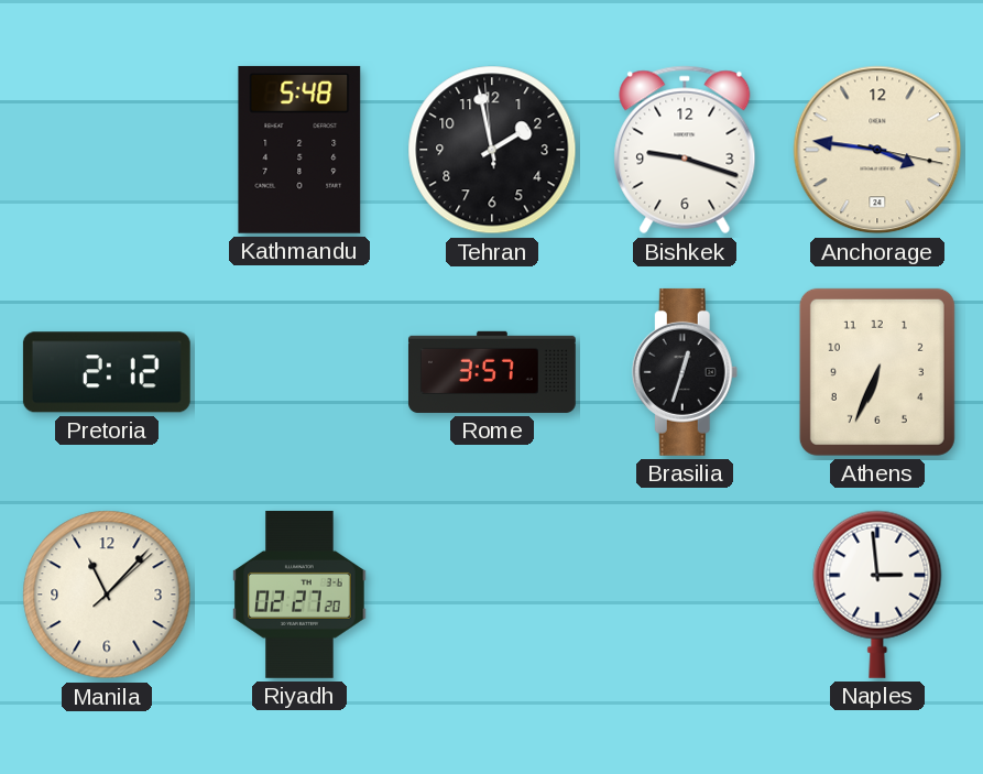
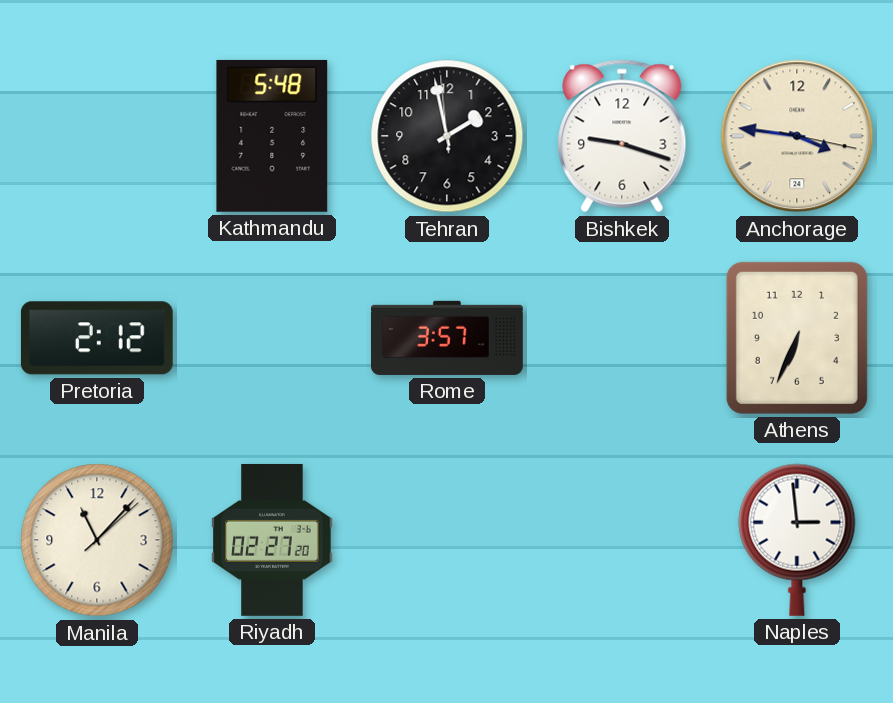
Brasilia: 12:33 -> none (685, 372)
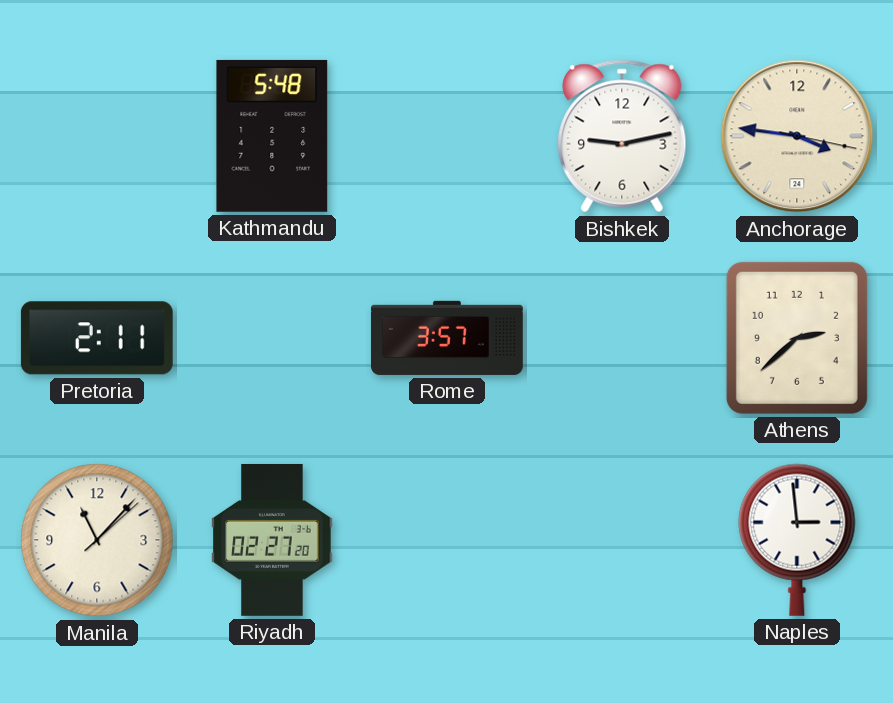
Tehran: 1:57 -> none (447, 136)
Bishkek: 9:18 -> 9:13 (622, 136)
Pretoria: 2:12 -> 2:11 (97, 338)
Athens: 6:34 -> 2:38 (797, 338)
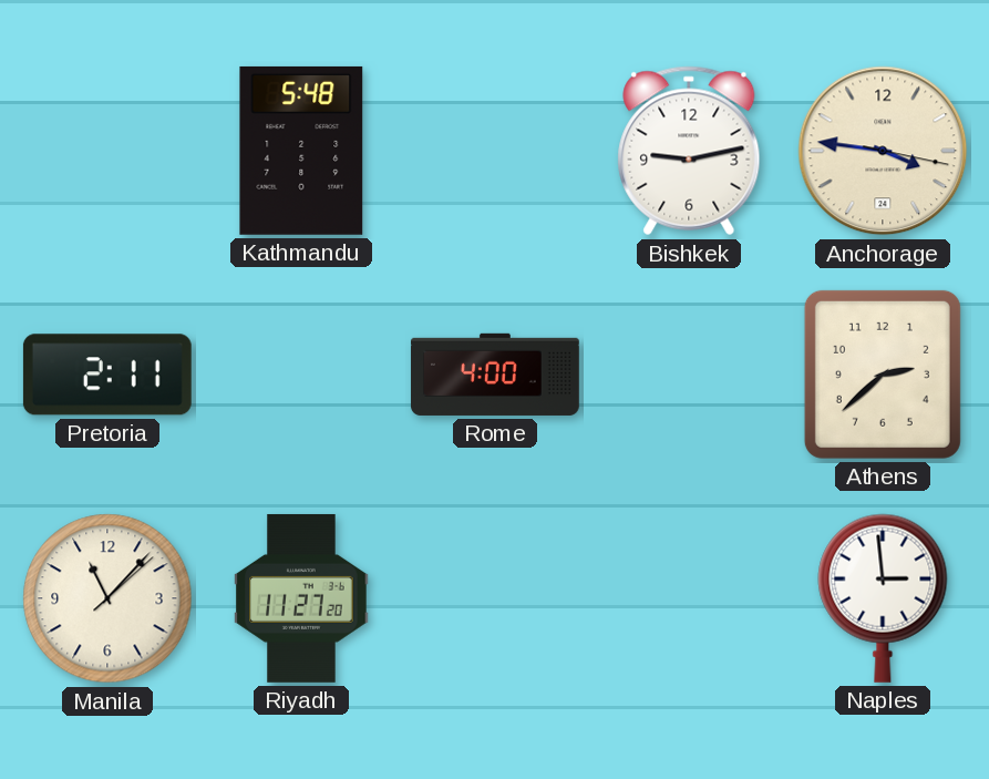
Rome: 3:57 -> 4:00 (495, 375)
Riyadh: 02:27 -> 11:27 (301, 598)
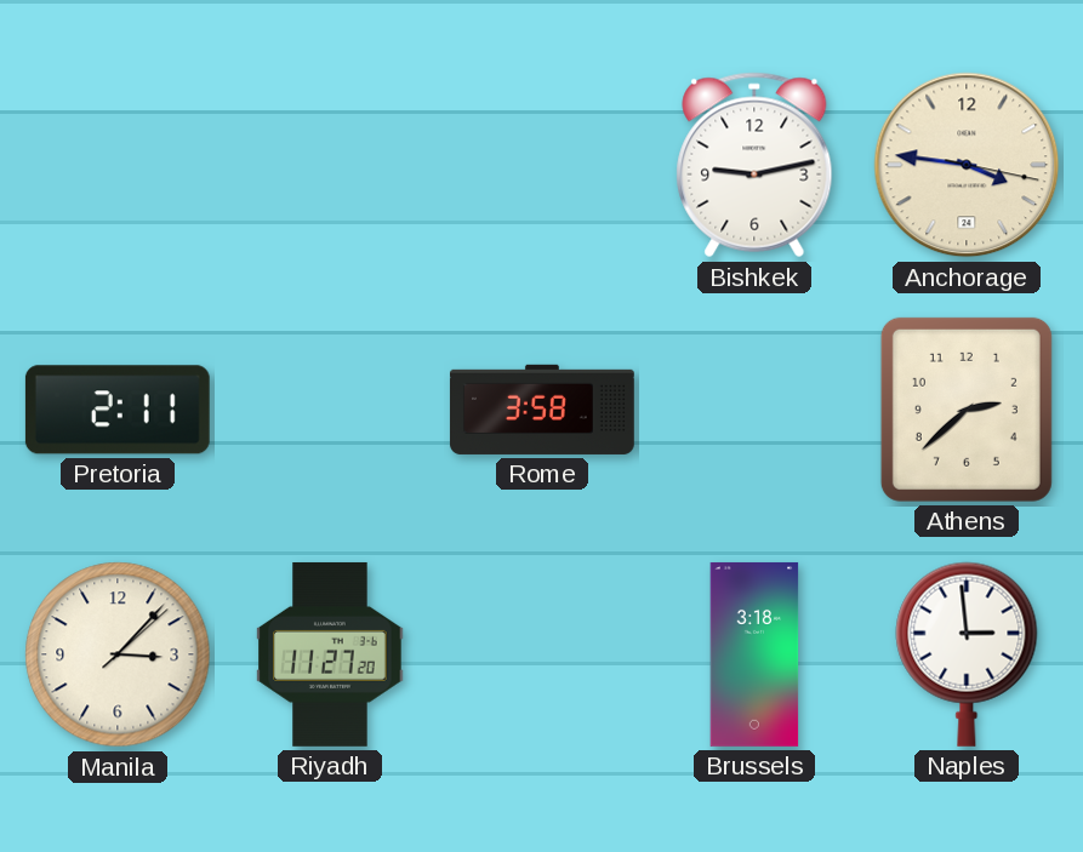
Kathmandu: 5:48 -> none (301, 151)
Rome: 4:00 -> 3:58 (542, 410)
Manila: 11:07 -> 3:07 (118, 654)
Brussels: none -> 3:18 (754, 654)
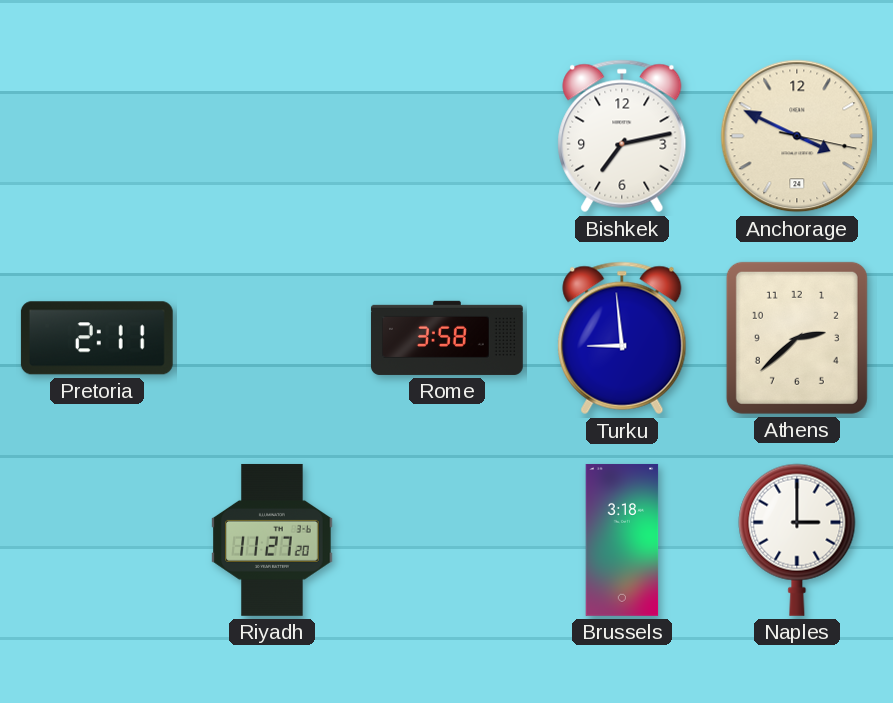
Bishkek: 9:13 -> 7:13 (622, 136)
Anchorage: 3:46 -> 3:49 (797, 136)
Turku: none -> 8:59 (622, 338)
Manila: 3:07 -> none (118, 654)
Naples: 2:59 -> 3:00 (797, 540)
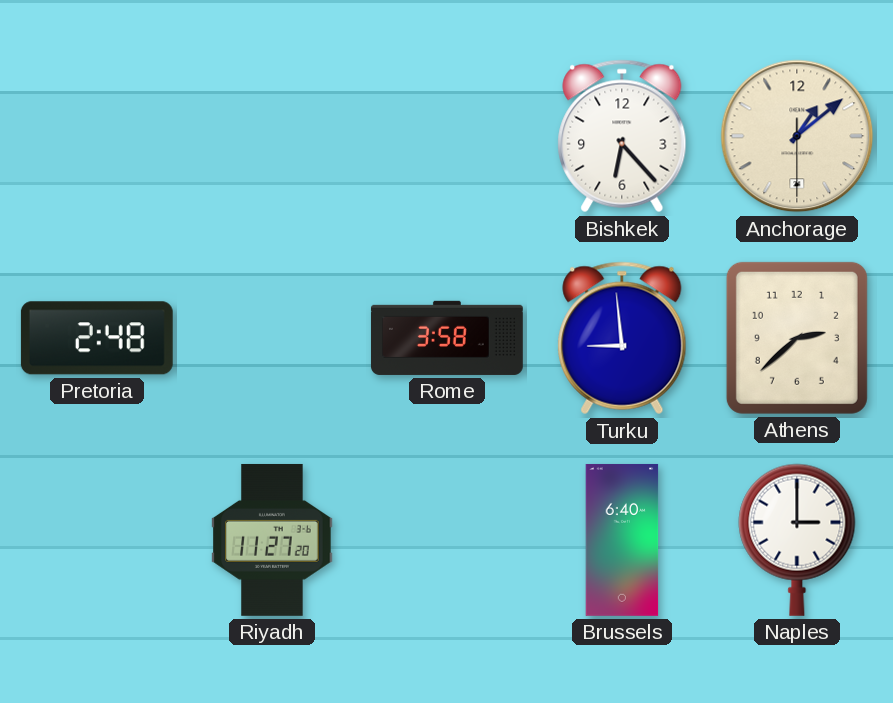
Bishkek: 7:13 -> 6:23 (622, 136)
Anchorage: 3:49 -> 1:08 (797, 136)
Pretoria: 2:11 -> 2:48 (97, 338)
Brussels: 3:18 -> 6:40 (622, 540)
